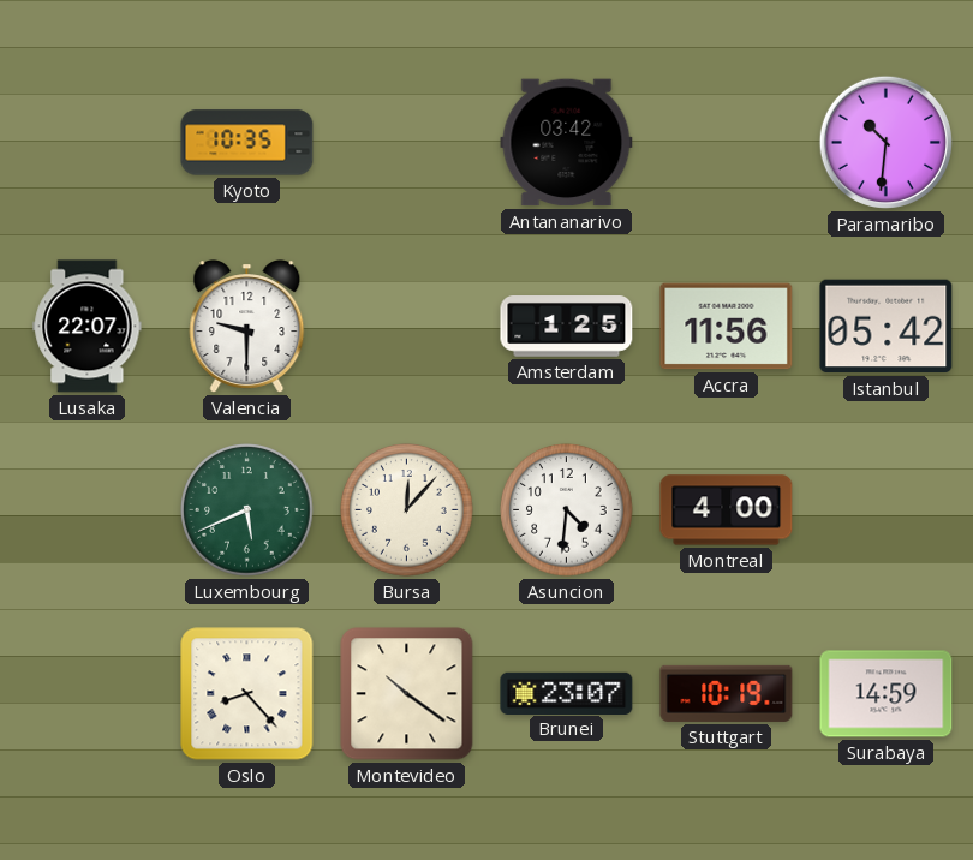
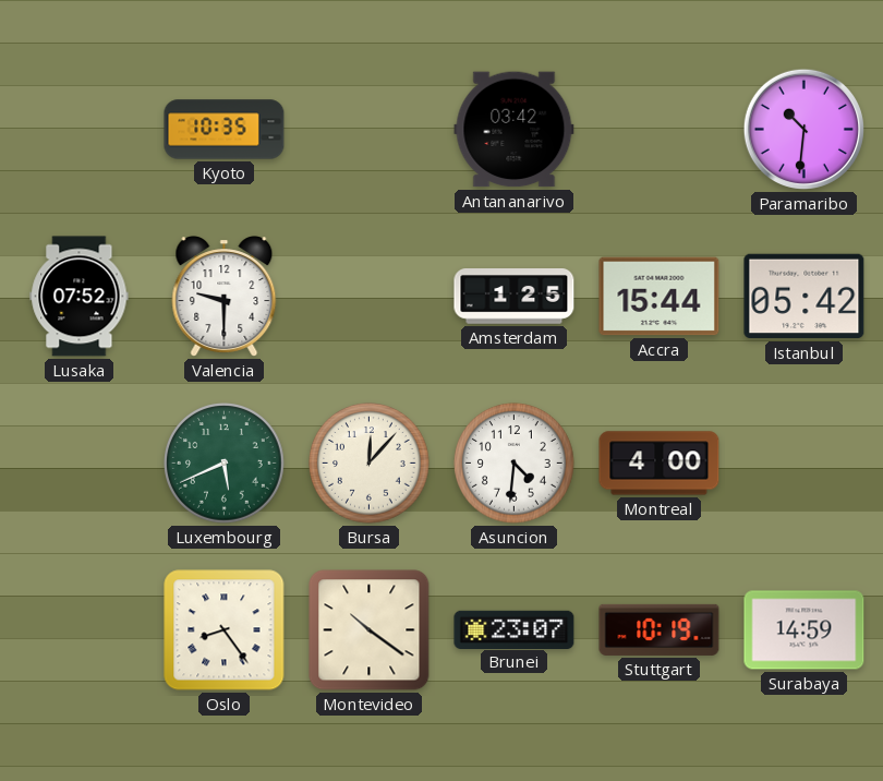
Lusaka: 22:07 -> 07:52 (80, 297)
Accra: 11:56 -> 15:44 (660, 297)
Oslo: 8:23 -> 8:24 (225, 630)
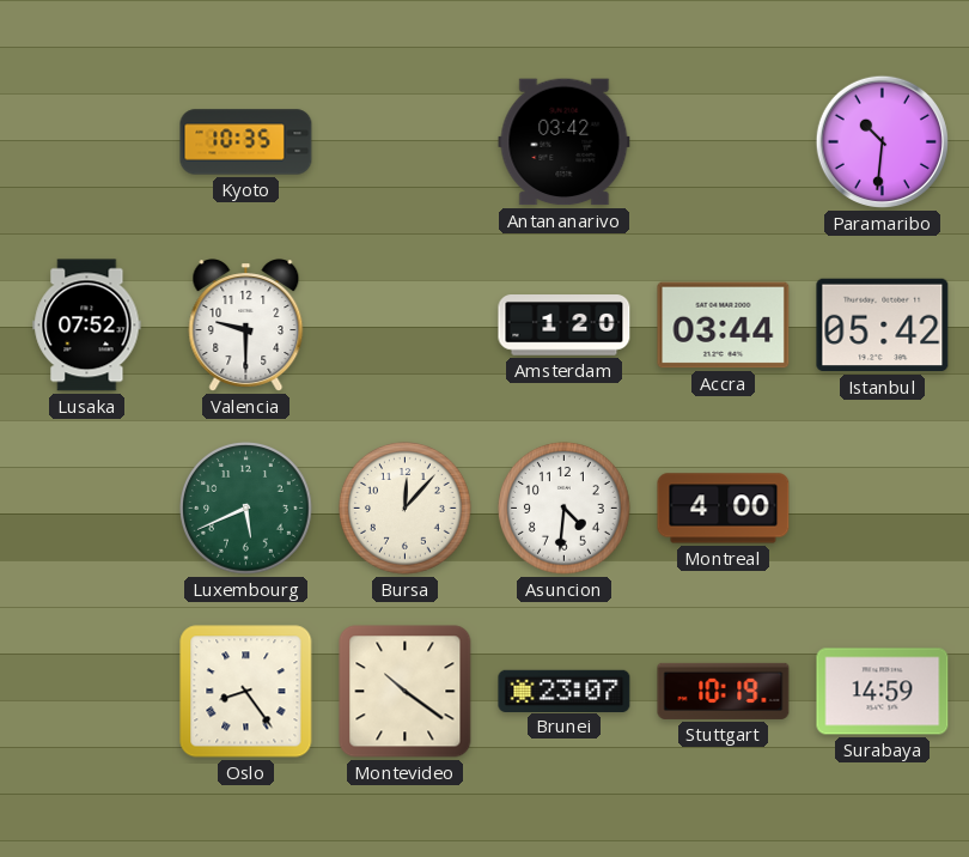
Amsterdam: 1:25 -> 1:20 (565, 326)
Accra: 15:44 -> 03:44 (724, 326)
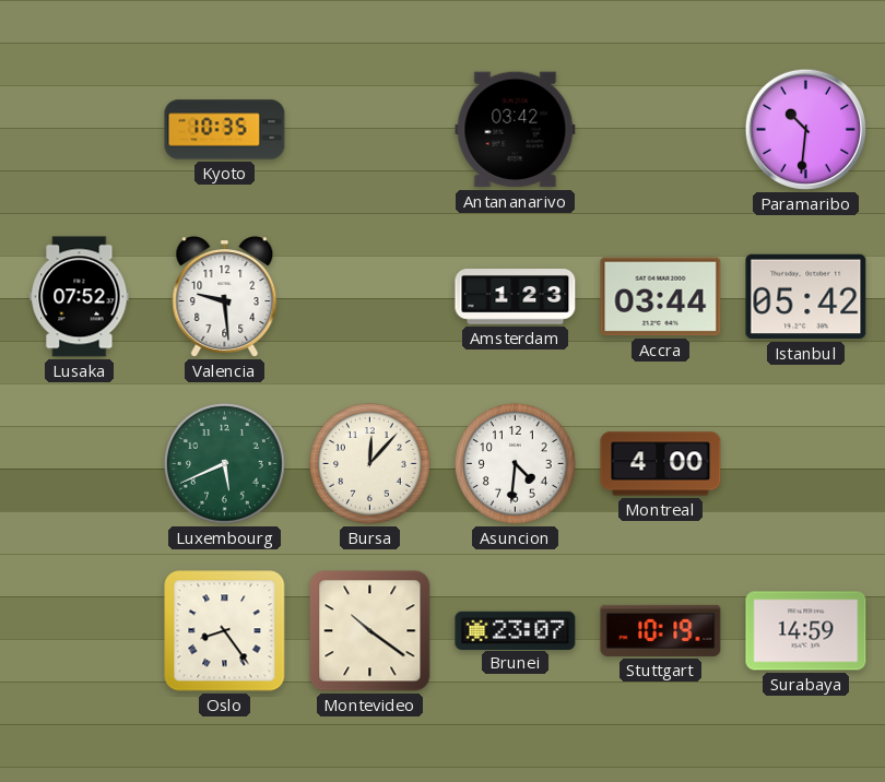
Valencia: 9:30 -> 9:29 (225, 297)
Amsterdam: 1:20 -> 1:23 (516, 297)
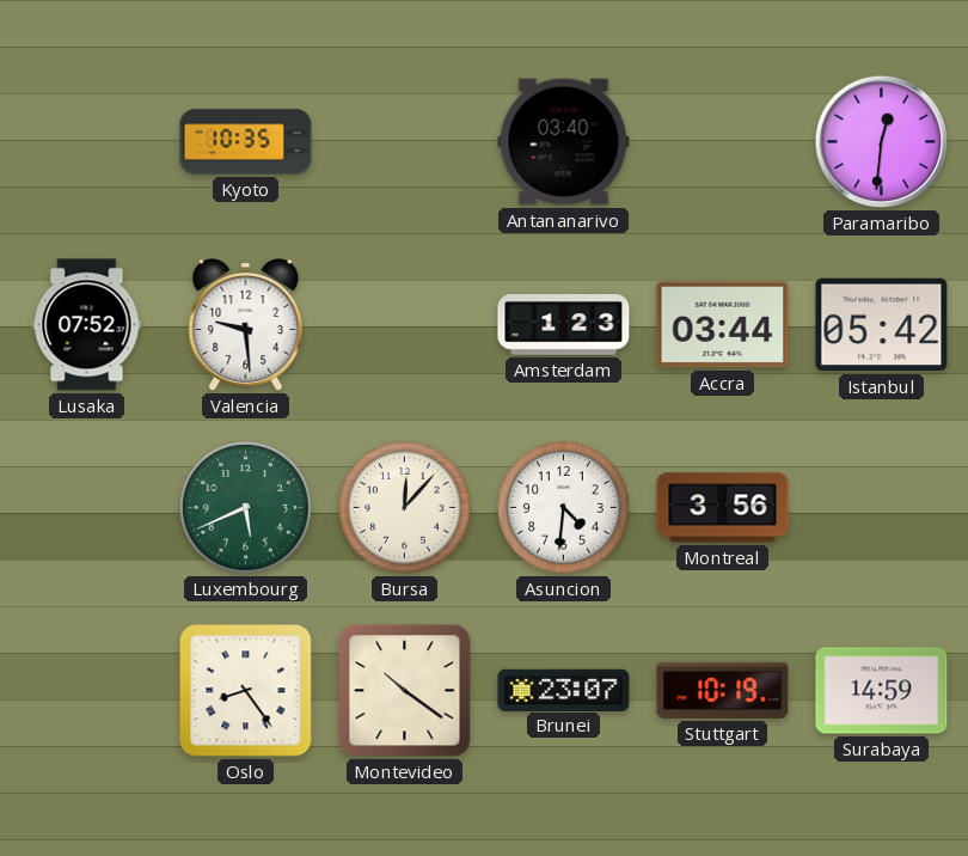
Antananarivo: 03:42 -> 03:40 (564, 142)
Paramaribo: 10:31 -> 12:31 (881, 141)
Montreal: 4:00 -> 3:56 (723, 508)
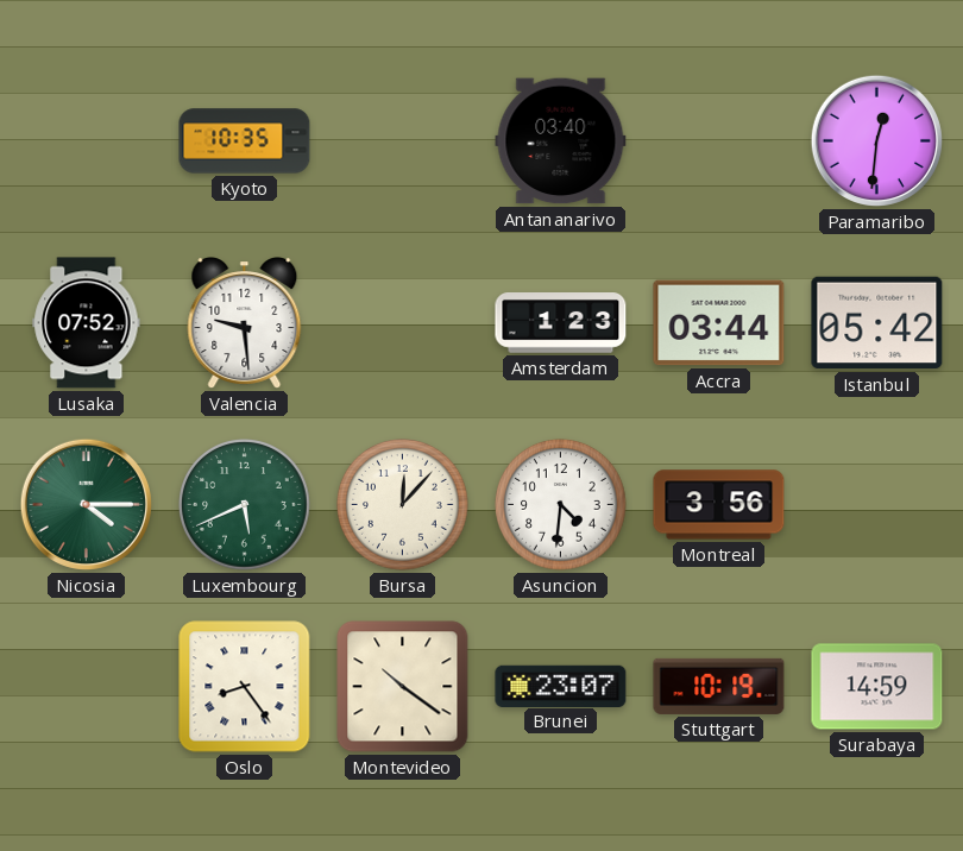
Nicosia: none -> 4:15 (86, 504)
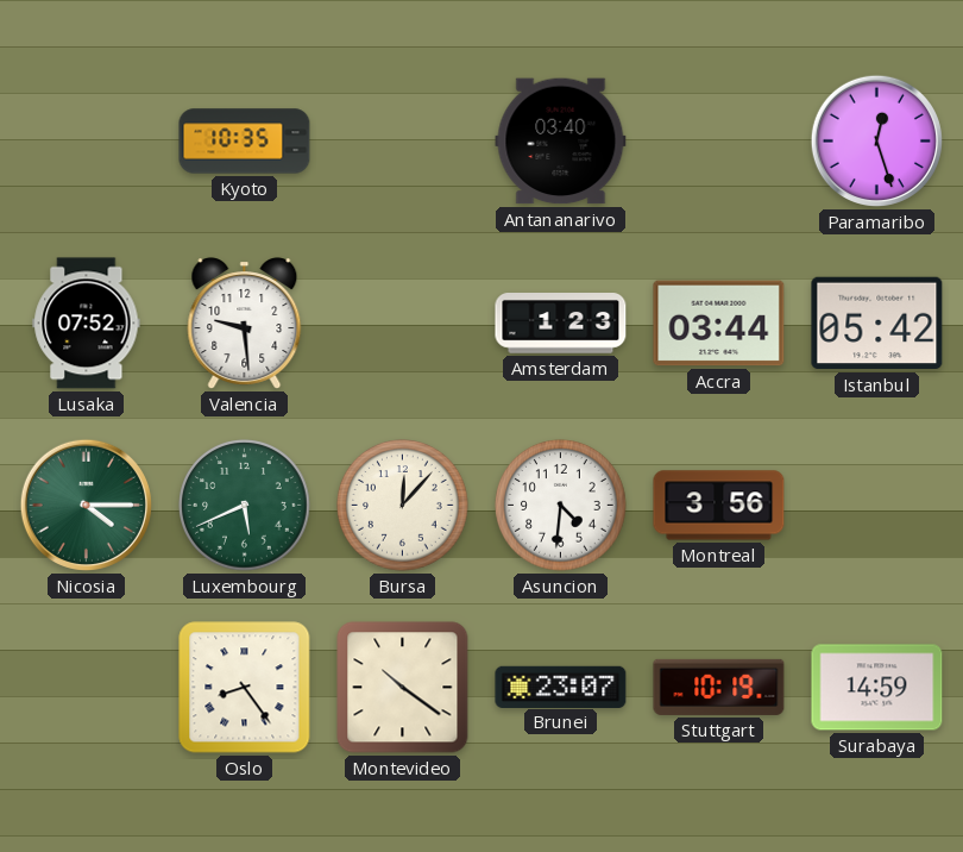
Paramaribo: 12:31 -> 12:27 (876, 140)
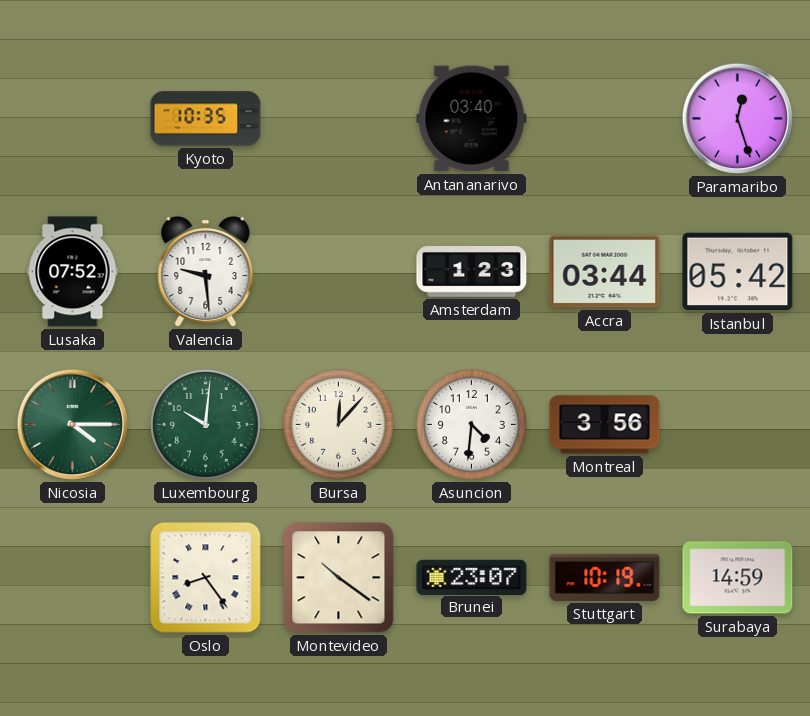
Luxembourg: 5:41 -> 10:01 (206, 425)
